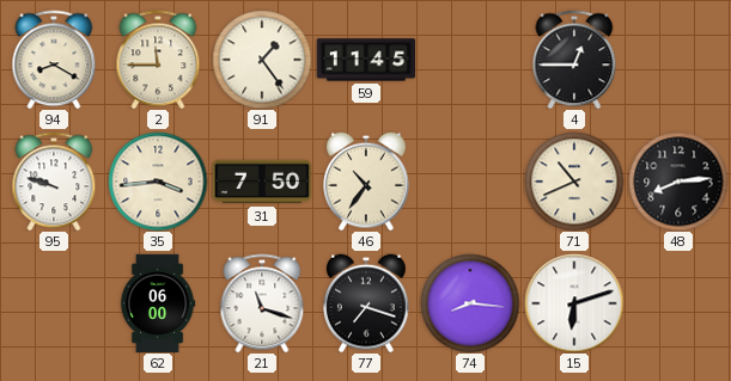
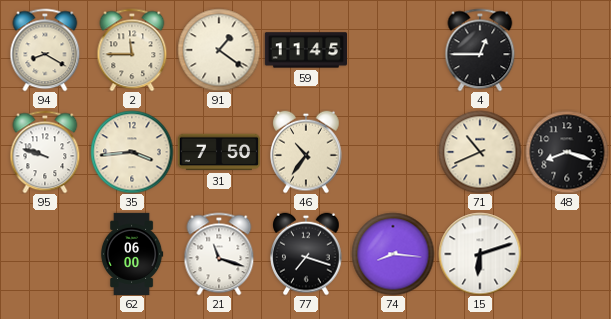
91: 1:24 -> 1:21 (219, 50)
48: 8:14 -> 8:18 (567, 152)
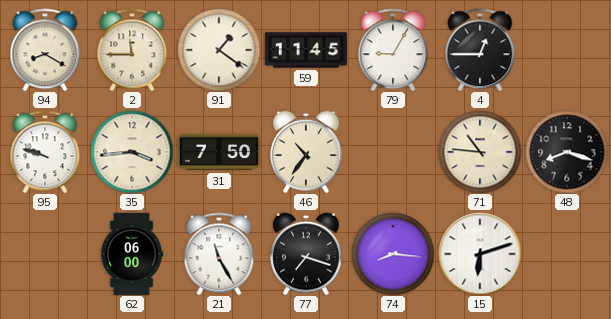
79: none -> 9:05 (393, 50)
71: 10:41 -> 10:46 (480, 152)
21: 11:18 -> 11:25 (219, 254)
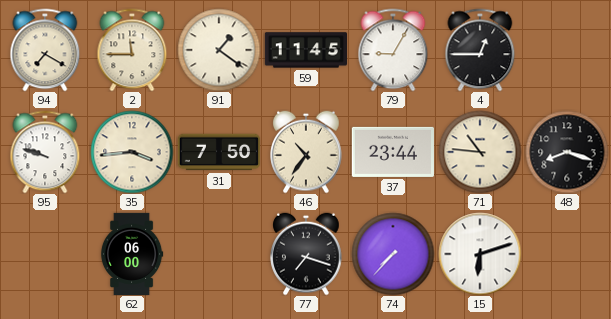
94: 8:20 -> 7:20 (45, 50)
37: none -> 23:44 (393, 152)
21: 11:25 -> none (219, 254)
74: 8:16 -> 7:37 (393, 254)
